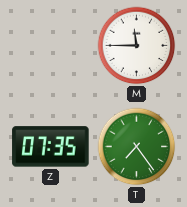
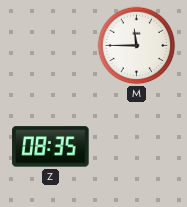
Z: 07:35 -> 08:35 (51, 147)
T: 7:24 -> none (137, 147)
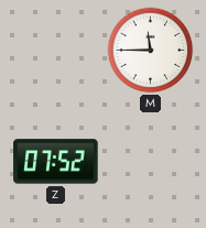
Z: 08:35 -> 07:52 (56, 162)
